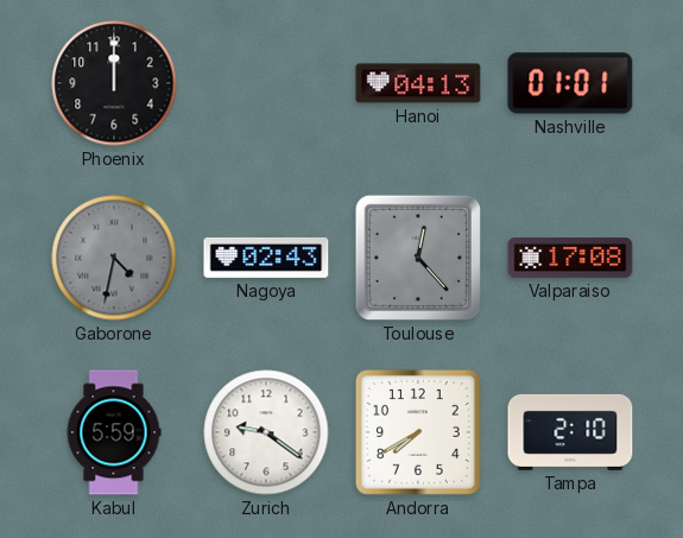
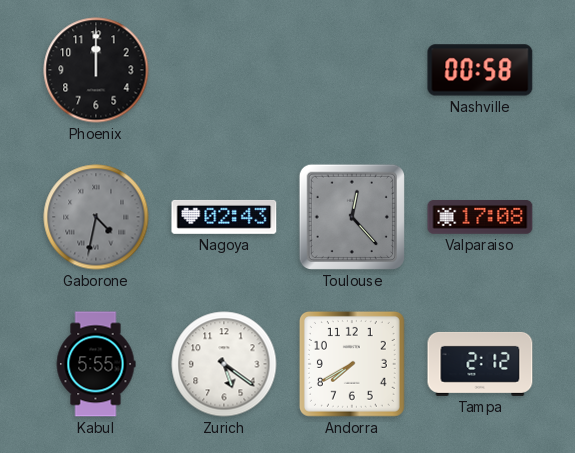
Hanoi: 04:13 -> none (418, 83)
Nashville: 01:01 -> 00:58 (480, 70)
Kabul: 5:59 -> 5:55 (96, 364)
Zurich: 9:21 -> 5:21 (224, 364)
Tampa: 2:10 -> 2:12 (480, 364)
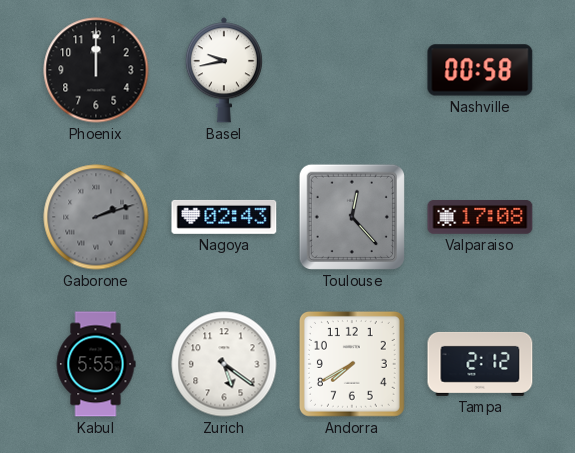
Basel: none -> 9:43 (224, 70)
Gaborone: 4:32 -> 2:12 (96, 217)
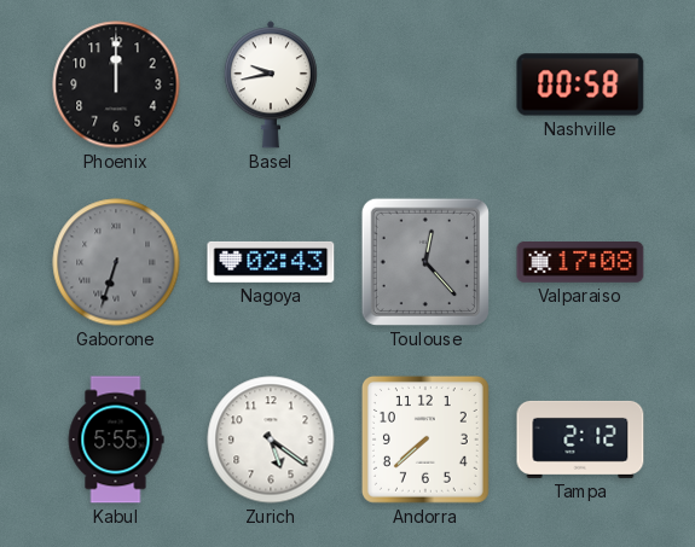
Gaborone: 2:12 -> 6:33 (116, 262)
Andorra: 7:40 -> 7:38 (425, 440)
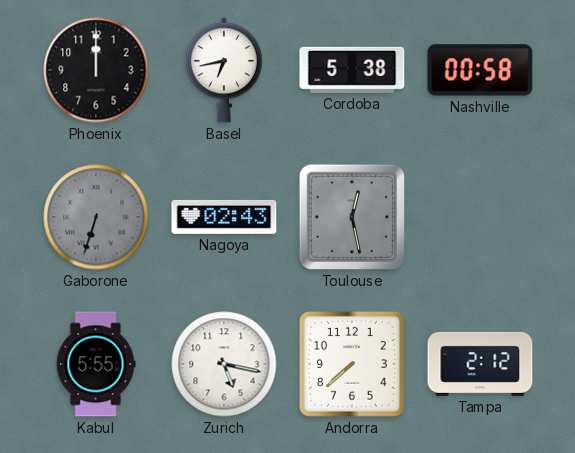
Basel: 9:43 -> 6:43 (224, 70)
Cordoba: none -> 5:38 (352, 70)
Toulouse: 12:23 -> 12:28 (352, 217)
Valparaiso: 17:08 -> none (580, 262)
Zurich: 5:21 -> 5:17 (224, 364)
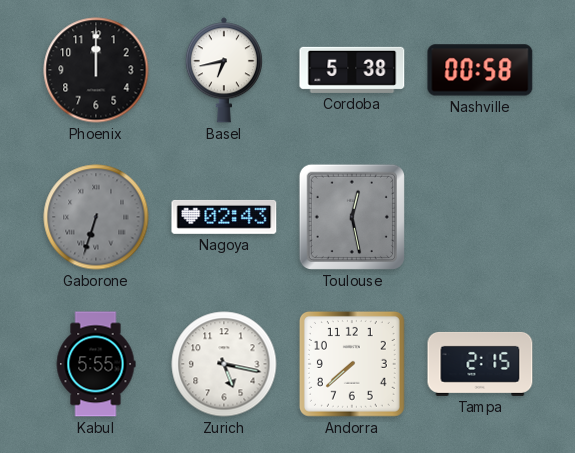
Tampa: 2:12 -> 2:15 (480, 364)
